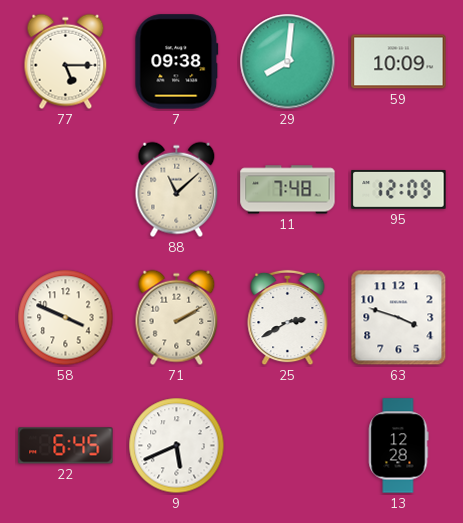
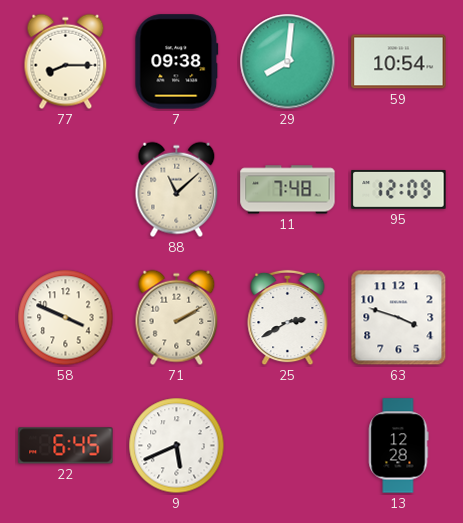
77: 5:15 -> 8:15 (66, 62)
59: 10:09 -> 10:54 (399, 62)
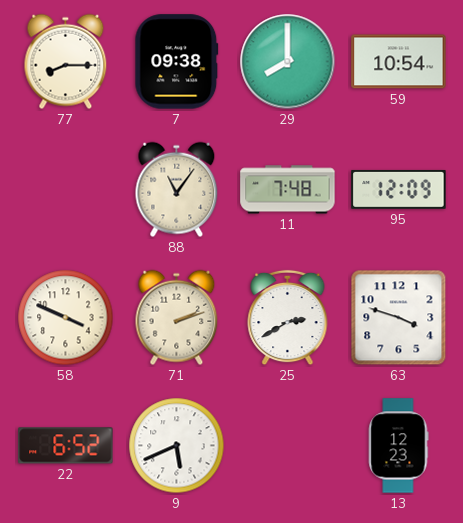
29: 8:01 -> 8:00 (288, 62)
88: 11:08 -> 11:06 (177, 190)
71: 2:10 -> 2:12 (177, 318)
22: 6:45 -> 6:52 (66, 446)
13: 12:28 -> 12:23 (398, 446)
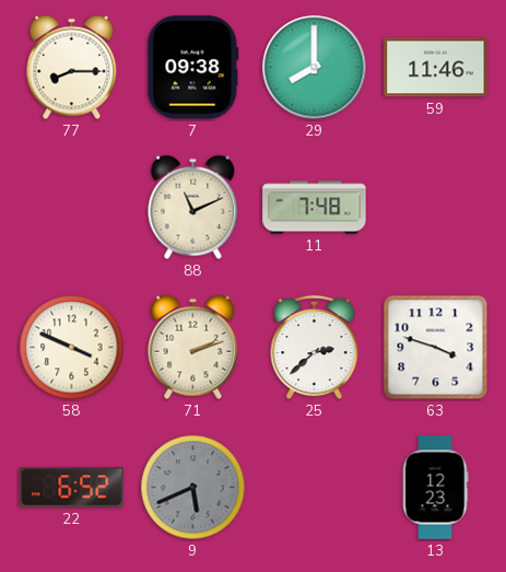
59: 10:54 -> 11:46 (436, 68)
88: 11:06 -> 11:11 (193, 208)
95: 12:09 -> none (399, 190)
25: 2:40 -> 2:38 (315, 348)
9 dial: white -> grey (193, 488)
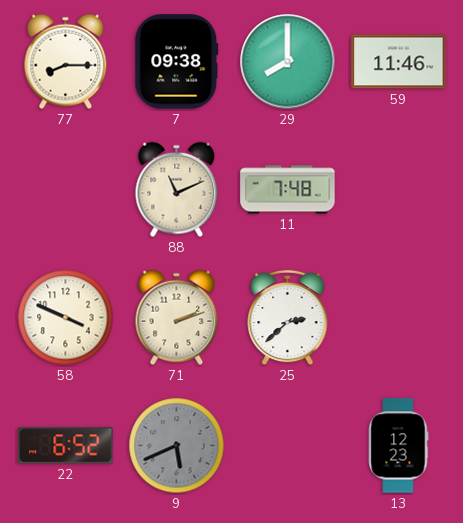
63: 3:48 -> none (436, 348)
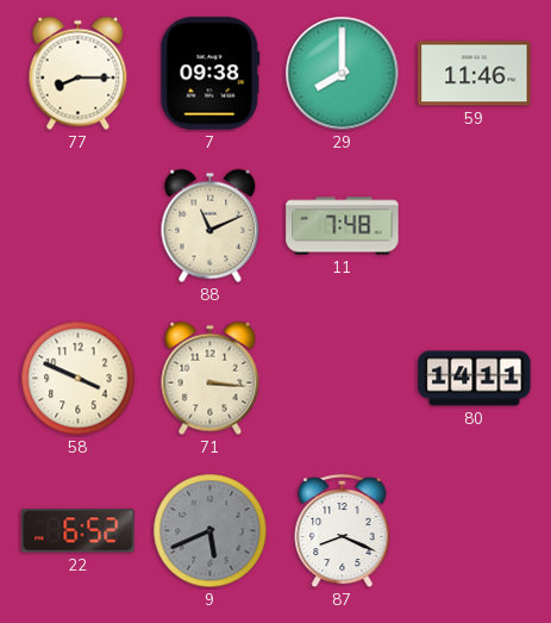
71: 2:12 -> 3:16 (211, 379)
25: 2:38 -> none (288, 318)
80: none -> 14:11 (475, 379)
87: none -> 8:19 (343, 531)
13: 12:23 -> none (398, 446)
